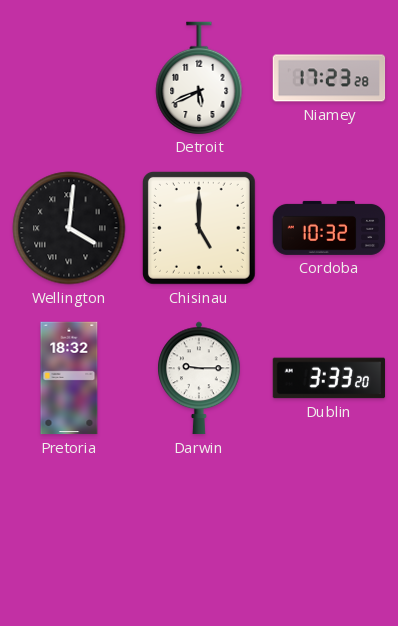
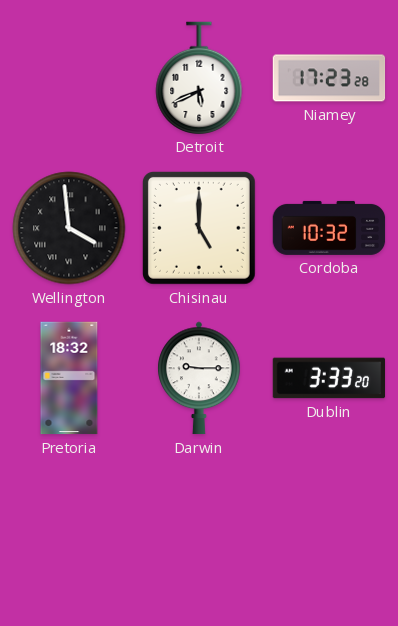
Wellington: 4:01 -> 3:59 (69, 228)
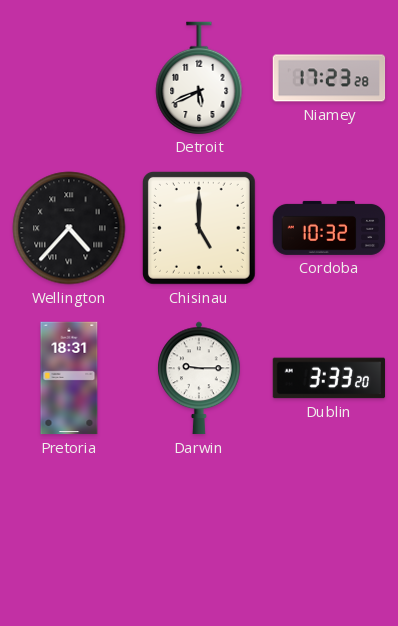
Wellington: 3:59 -> 4:37 (69, 228)
Pretoria: 18:32 -> 18:31 (69, 378)
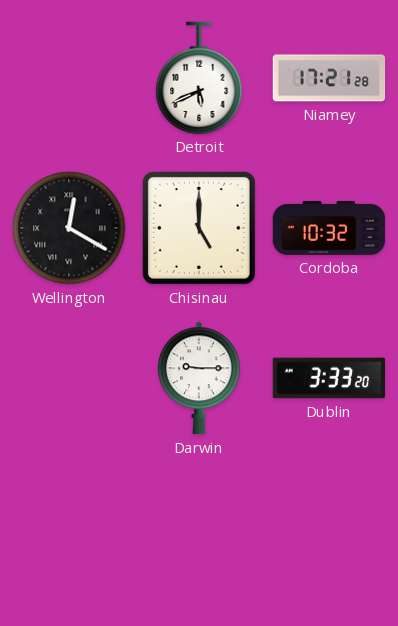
Niamey: 17:23 -> 17:21 (329, 78)
Wellington: 4:37 -> 12:20 (69, 228)
Pretoria: 18:31 -> none (69, 378)
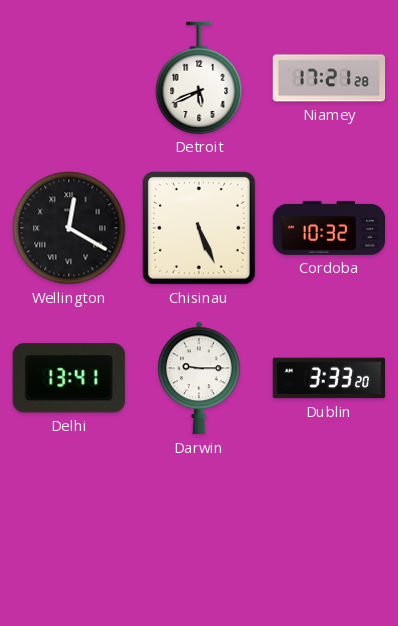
Chisinau: 5:00 -> 5:26 (199, 228)
Delhi: none -> 13:41 (69, 378)
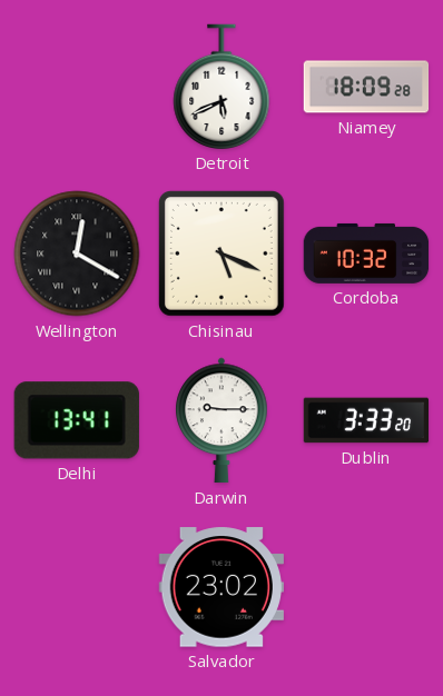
Niamey: 17:21 -> 18:09 (366, 87)
Chisinau: 5:26 -> 5:19 (221, 253)
Salvador: none -> 23:02 (220, 587)
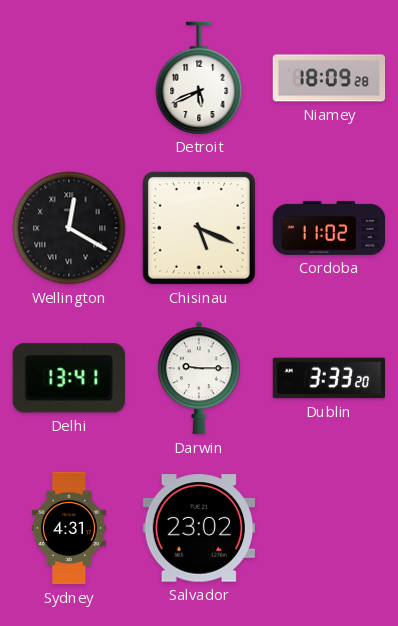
Cordoba: 10:32 -> 11:02 (329, 228)
Sydney: none -> 4:31 (69, 528)
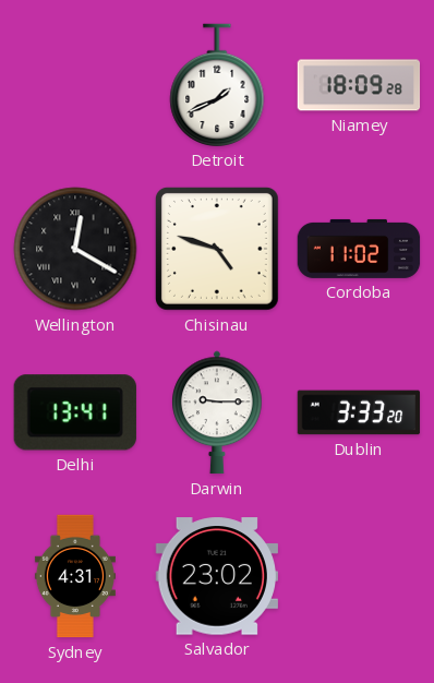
Detroit: 5:41 -> 1:41 (217, 85)
Chisinau: 5:19 -> 4:48 (217, 249)
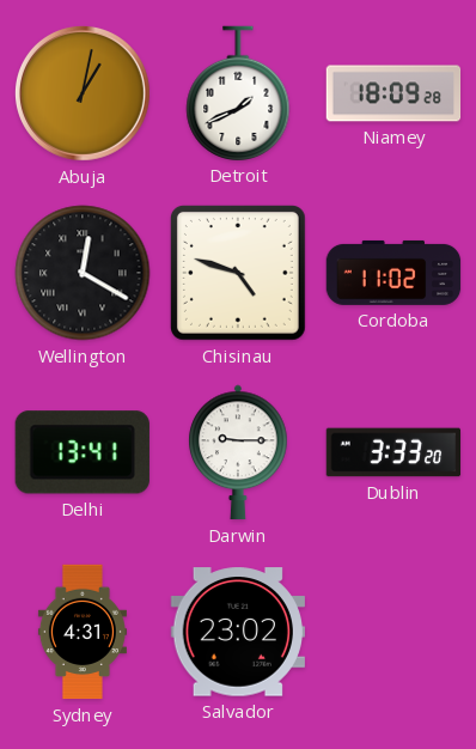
Abuja: none -> 1:02 (83, 93)
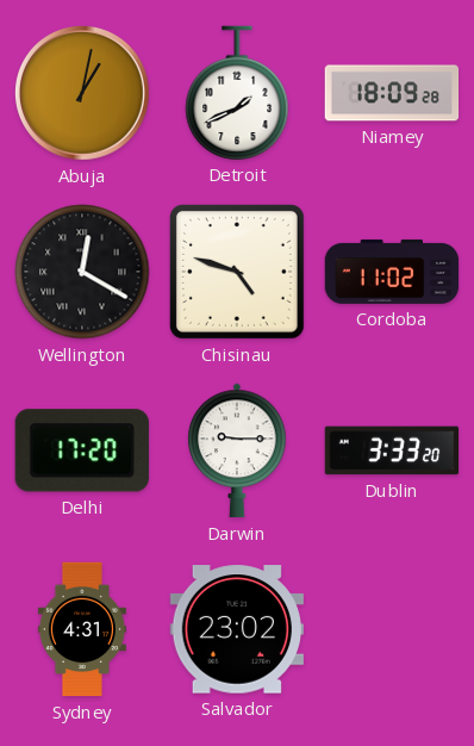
Delhi: 13:41 -> 17:20 (82, 450)
